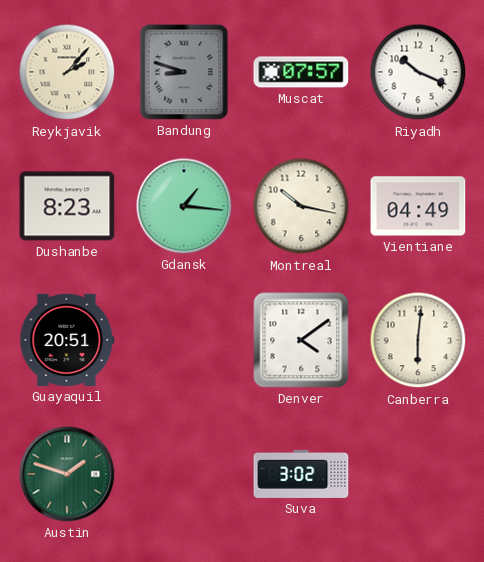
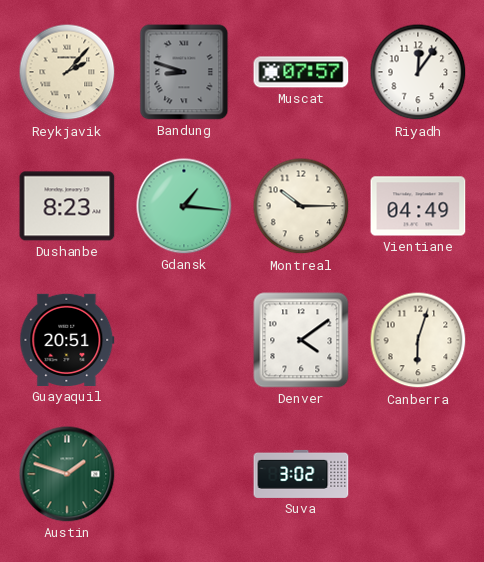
Riyadh: 10:19 -> 12:06 (418, 72)
Montreal: 10:17 -> 10:15 (301, 206)
Canberra: 6:01 -> 6:03 (418, 340)
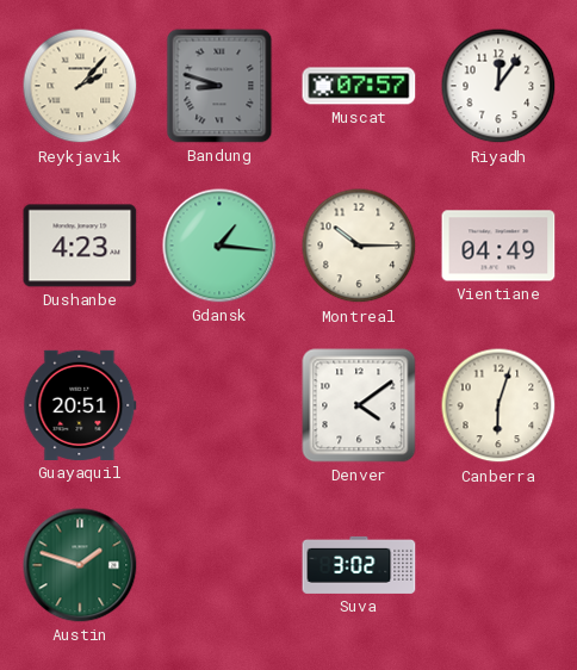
Dushanbe: 8:23 -> 4:23 (80, 246)
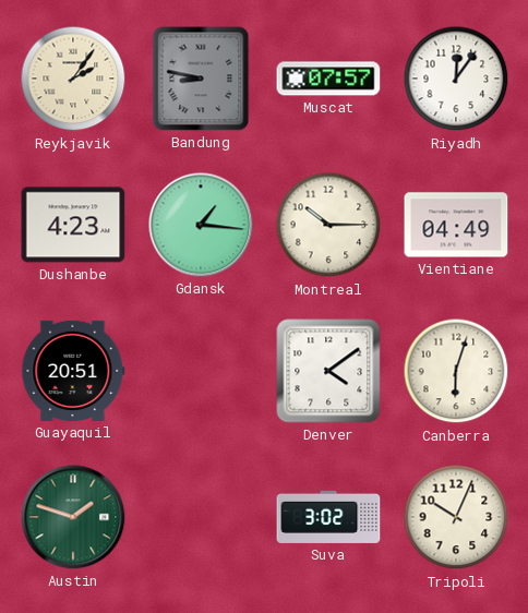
Reykjavik: 2:07 -> 2:06 (73, 79)
Bandung: 8:48 -> 8:47 (201, 79)
Tripoli: none -> 10:04 (456, 517)
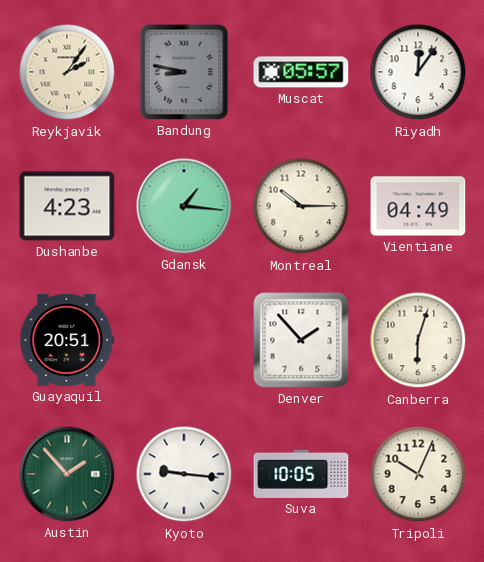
Muscat: 07:57 -> 05:57 (301, 72)
Denver: 4:09 -> 1:53 (301, 340)
Austin: 1:48 -> 1:53 (67, 474)
Kyoto: none -> 9:16 (184, 474)
Suva: 3:02 -> 10:05 (301, 474)
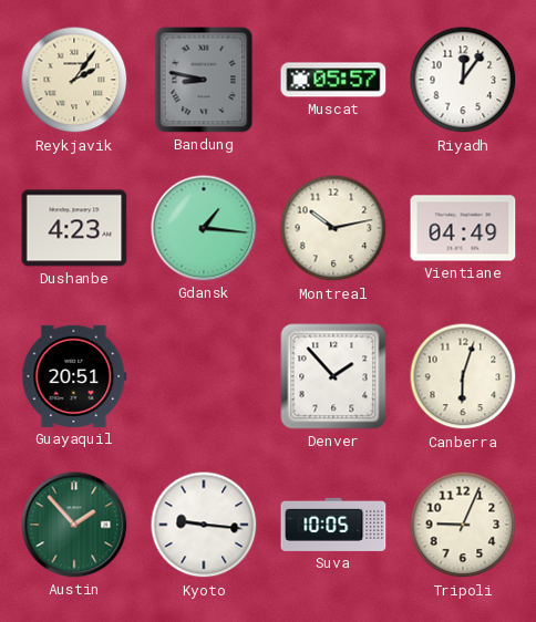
Montreal: 10:15 -> 10:13 (333, 228)
Tripoli: 10:04 -> 9:04 (463, 525)
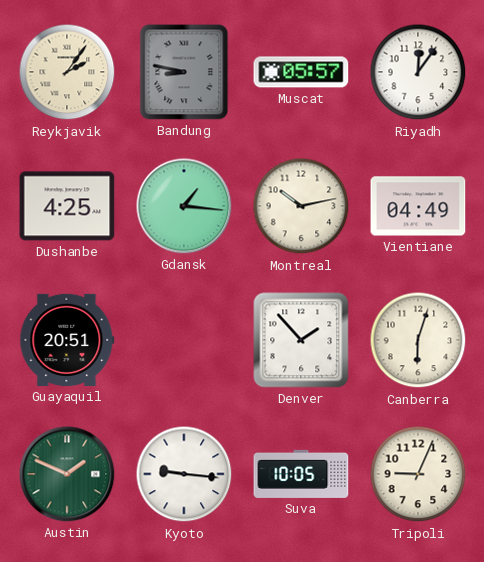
Dushanbe: 4:23 -> 4:25 (67, 206)
Austin: 1:53 -> 1:49 (67, 474)
